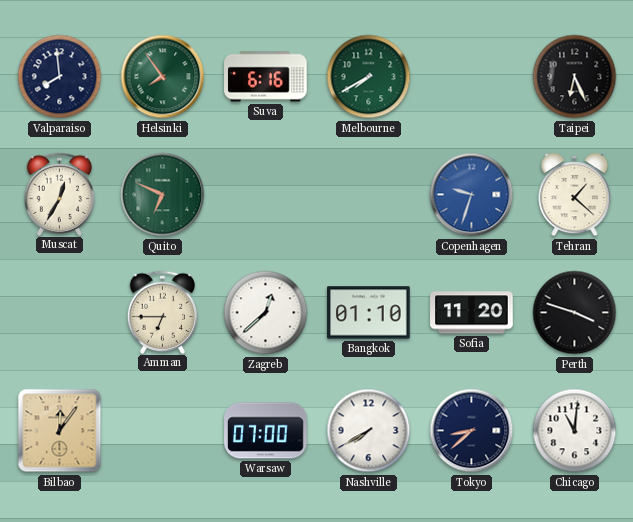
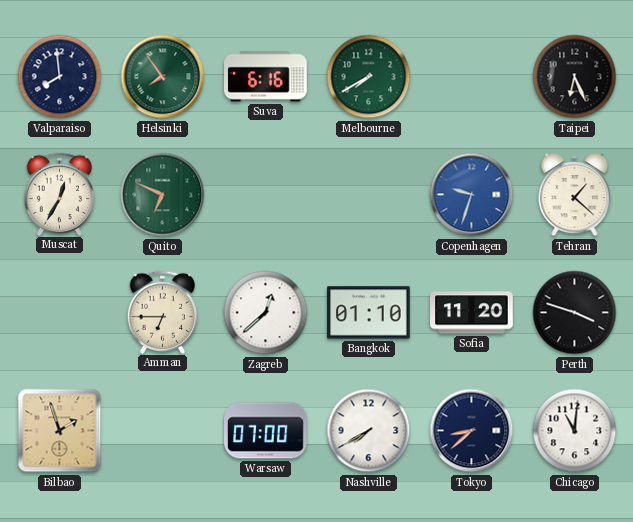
Bilbao: 12:06 -> 1:57 (60, 431)
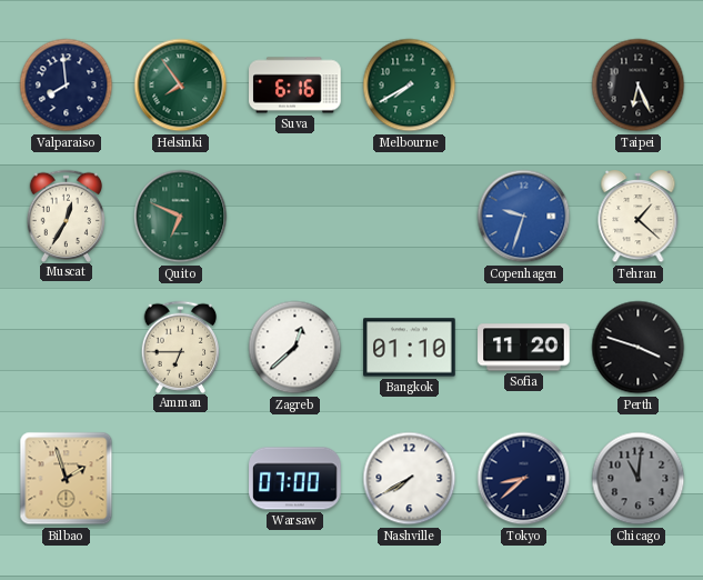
Chicago dial: white -> grey (639, 479)
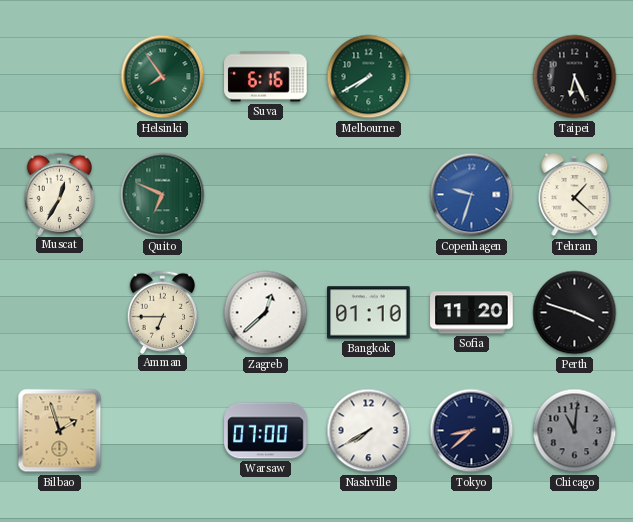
Valparaiso: 7:59 -> none (67, 86)
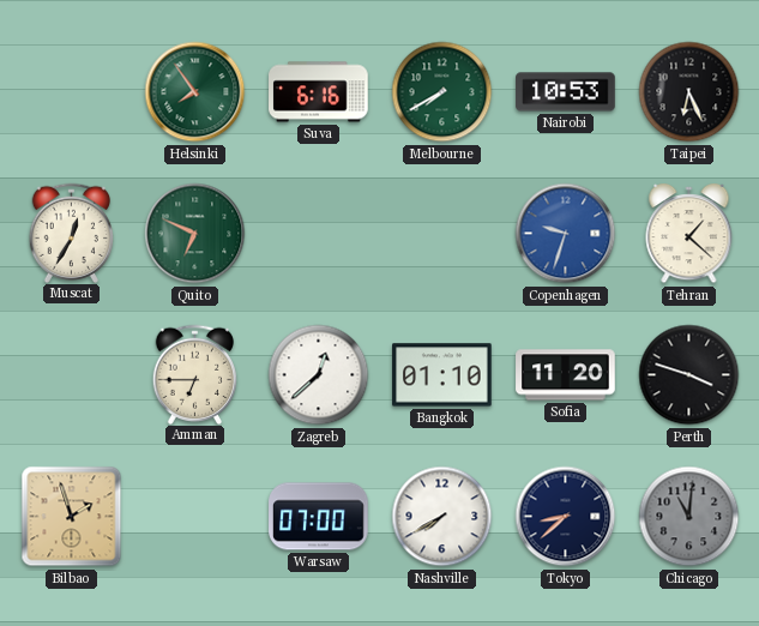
Nairobi: none -> 10:53 (566, 92)
